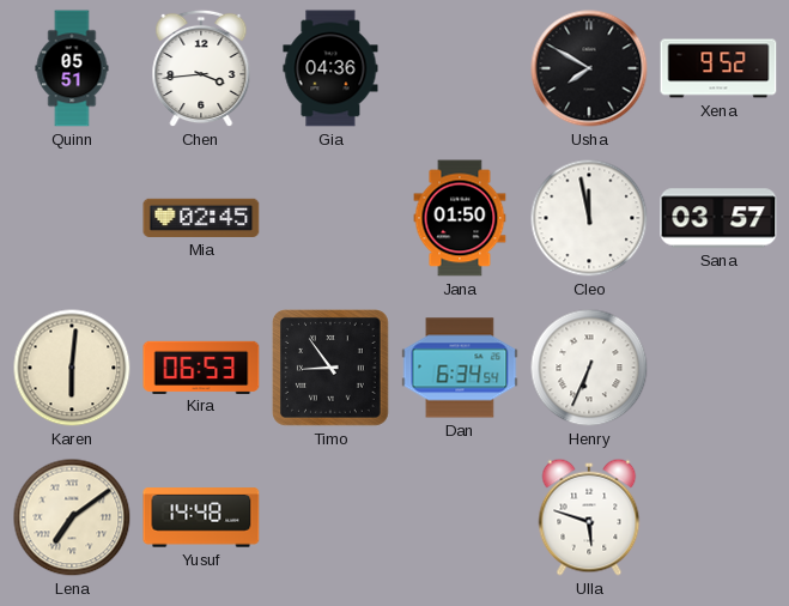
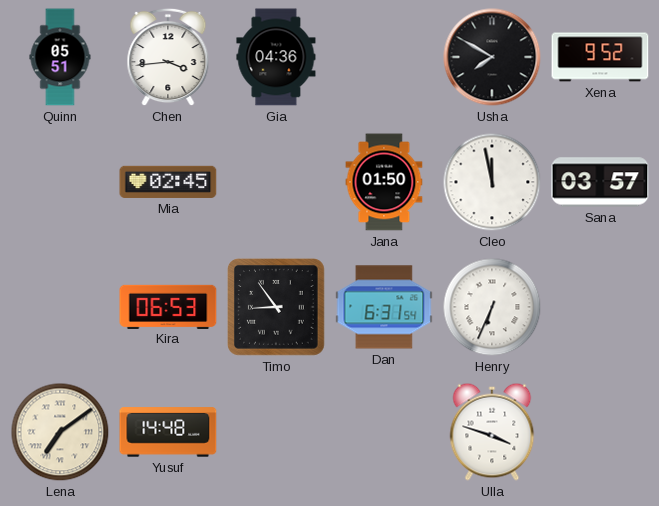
Karen: 6:01 -> none (72, 368)
Dan: 6:34 -> 6:31 (384, 307)
Ulla: 5:48 -> 3:48 (492, 432)
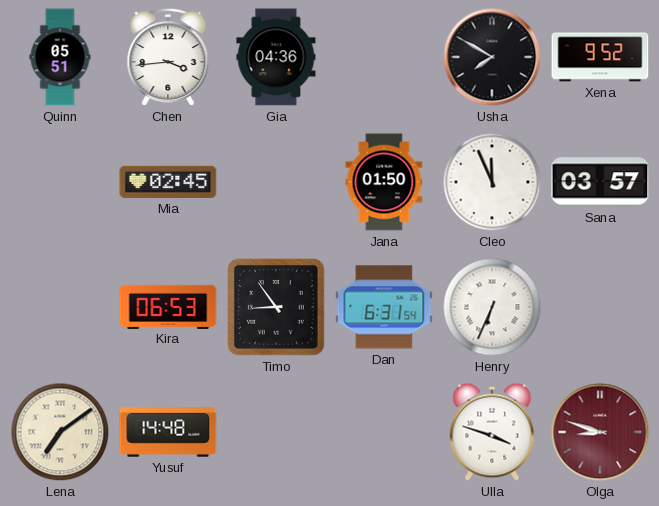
Cleo: 11:58 -> 11:56 (492, 182)
Olga: none -> 8:48 (600, 432)
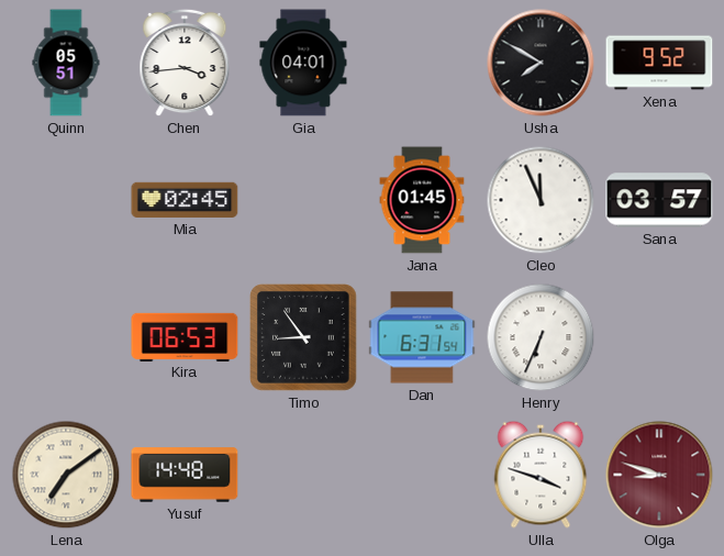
Gia: 04:36 -> 04:01 (303, 63)
Jana: 01:50 -> 01:45 (422, 200)
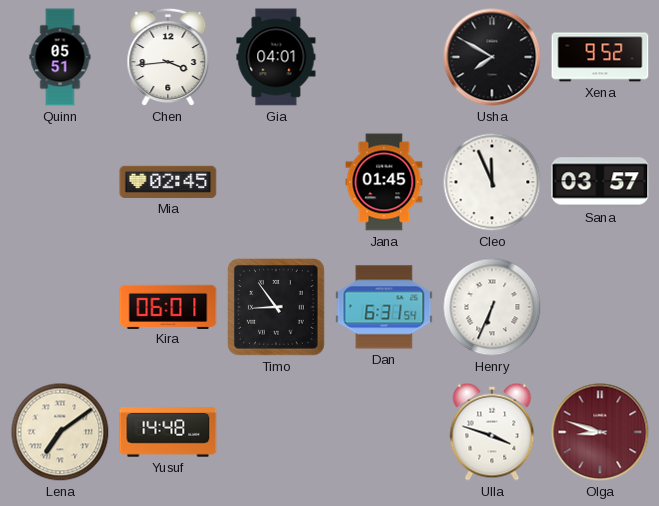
Kira: 06:53 -> 06:01 (168, 306)
